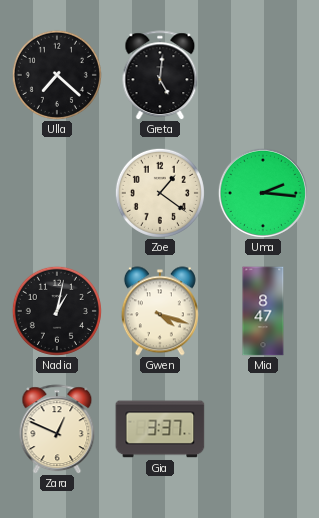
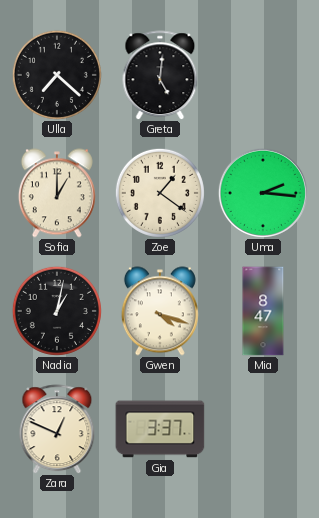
Sofia: none -> 1:00 (57, 193)
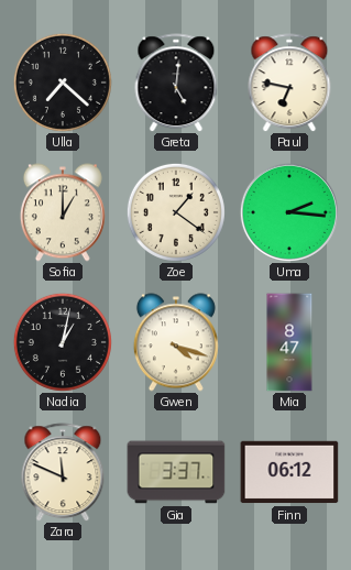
Paul: none -> 6:47 (289, 83)
Zara: 12:49 -> 11:49 (63, 472)
Finn: none -> 06:12 (289, 472)
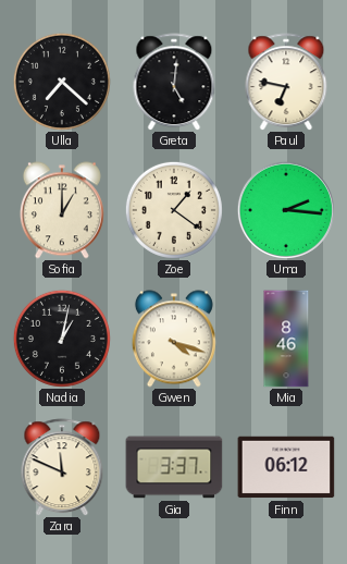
Mia: 8:47 -> 8:46 (286, 339)
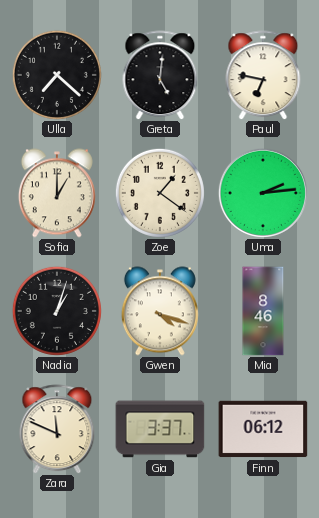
Uma: 2:16 -> 2:14 (263, 193)
Nadia: 1:02 -> 1:03 (57, 311)
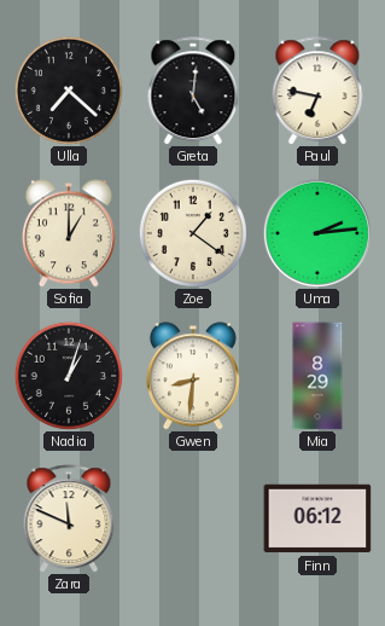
Gwen: 4:18 -> 8:31 (193, 376)
Mia: 8:46 -> 8:29 (317, 376)
Gia: 3:37 -> none (160, 429)
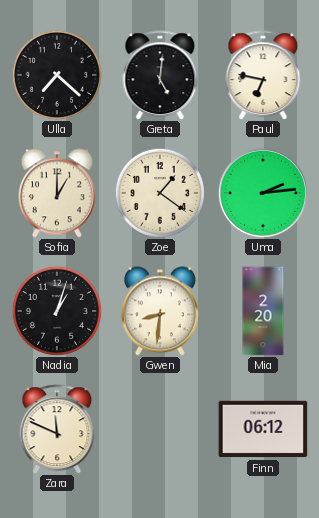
Mia: 8:29 -> 2:20 (263, 311)
